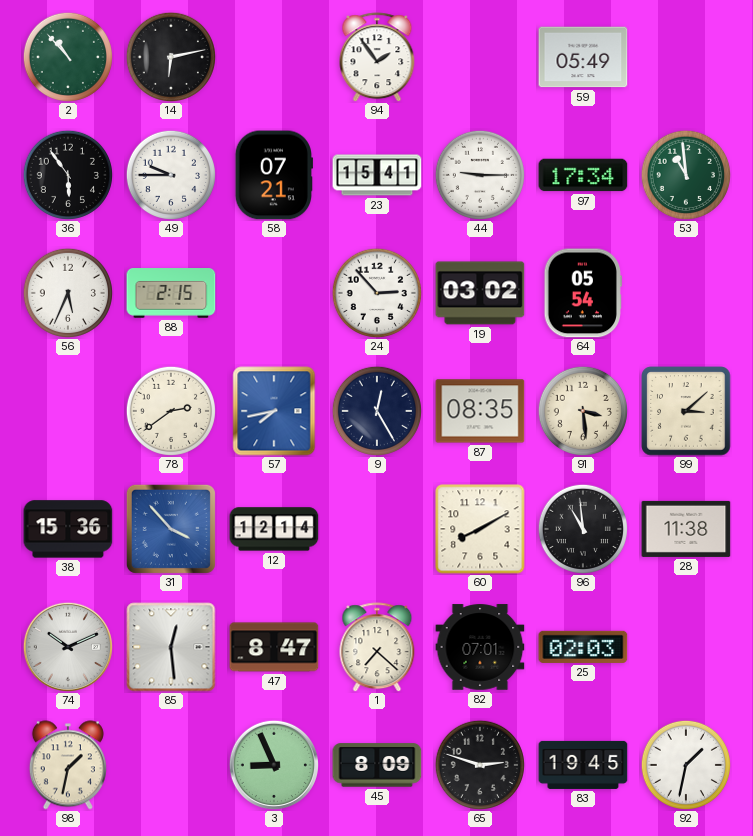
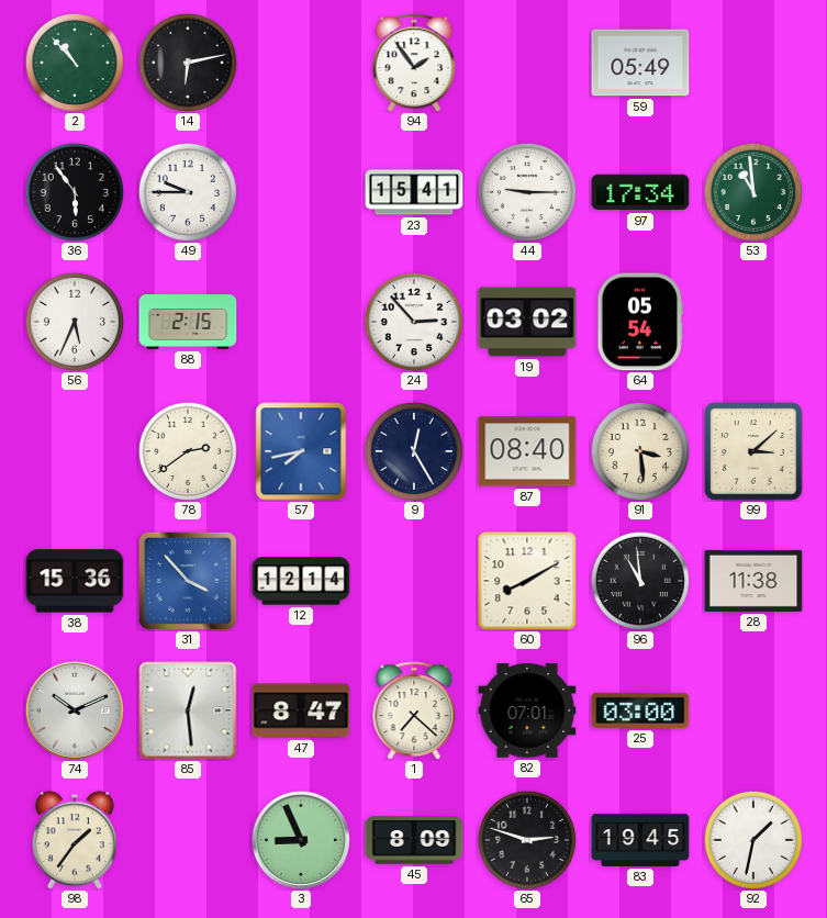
58: 07:21 -> none (273, 175)
87: 08:35 -> 08:40 (527, 451)
25: 02:03 -> 03:00 (640, 710)
98: 1:32 -> 1:36 (75, 840)
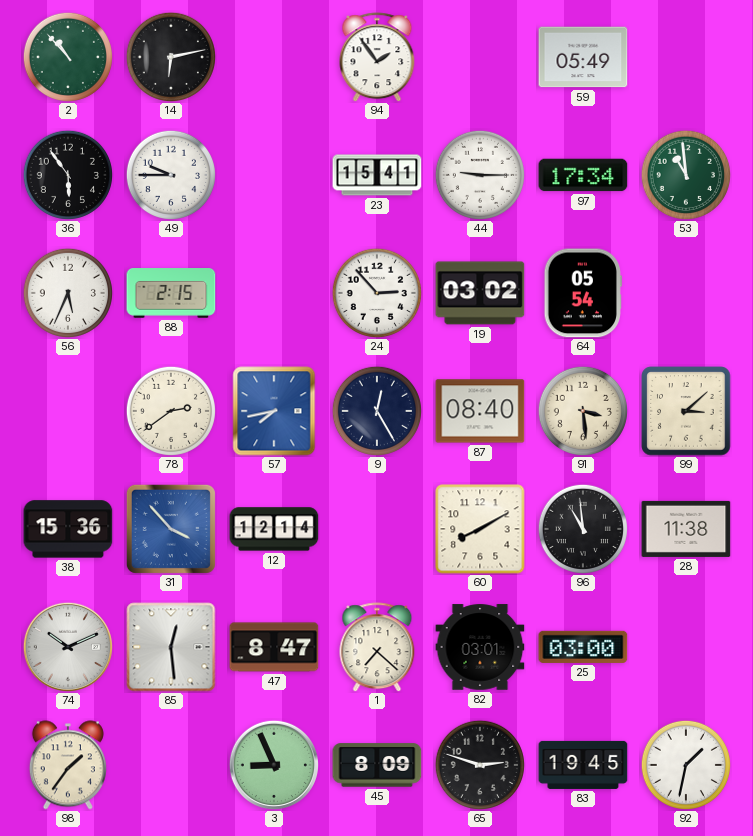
82: 07:01 -> 03:01 (480, 647)
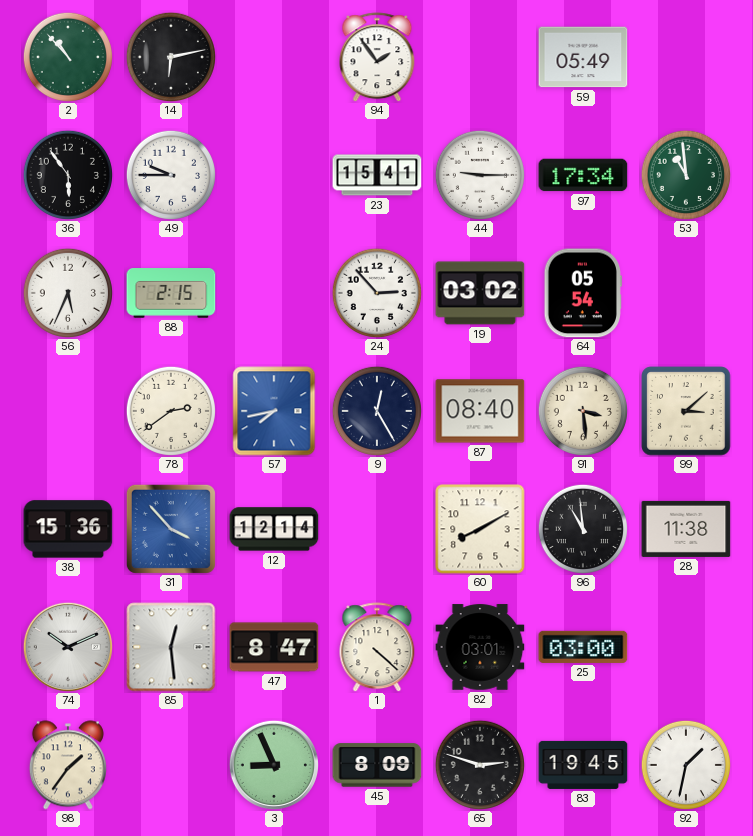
1: 7:22 -> 4:22 (377, 647)
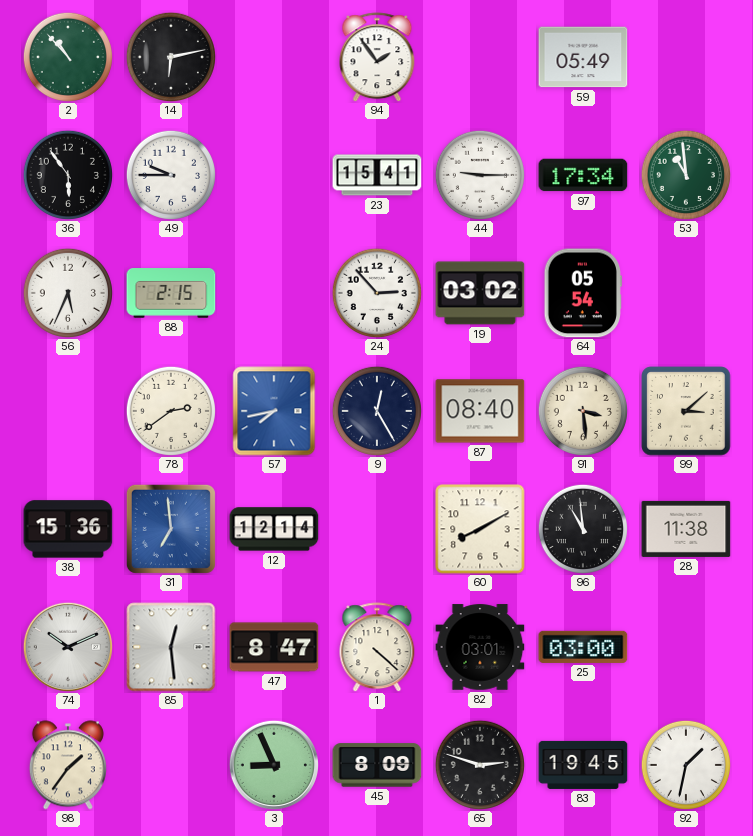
31: 3:53 -> 6:59 (171, 529)
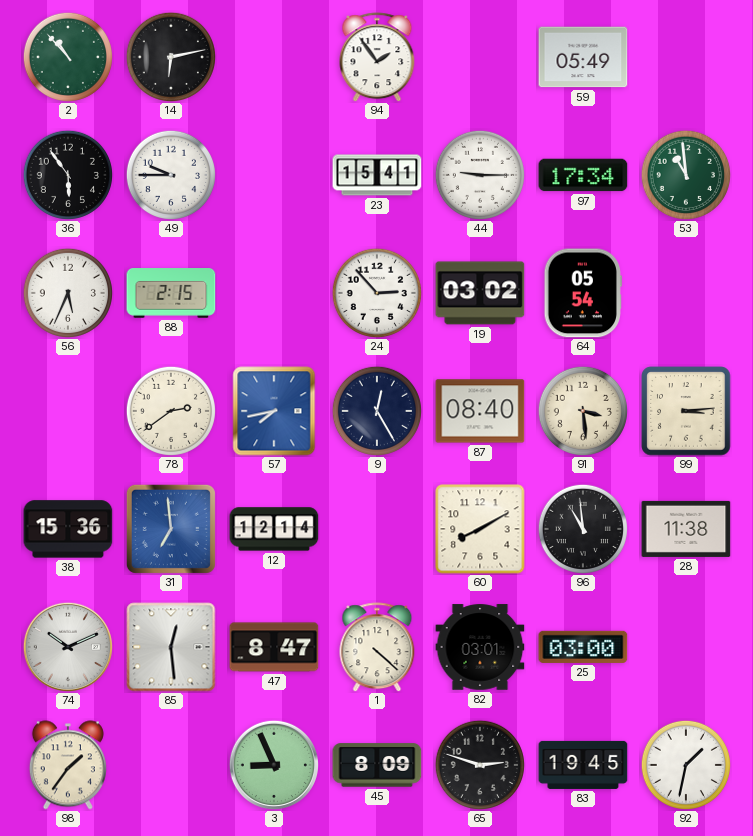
99: 3:08 -> 3:14 (686, 411)
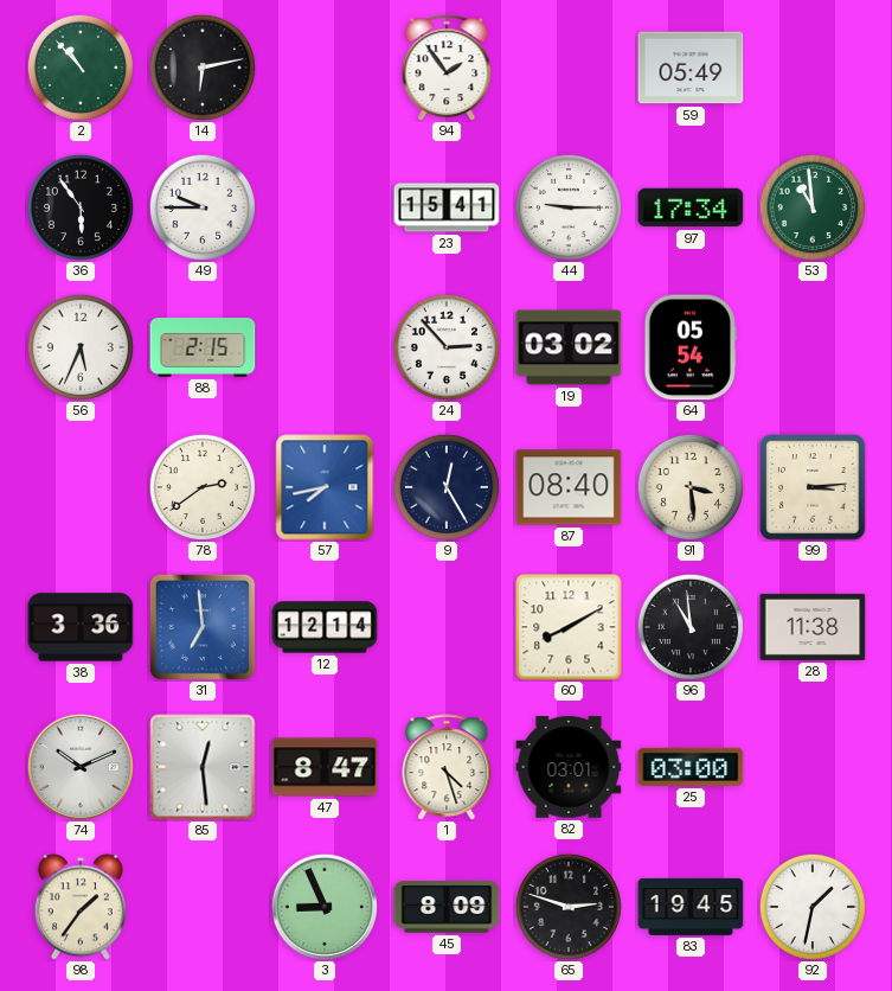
38: 15:36 -> 3:36 (81, 627)
1: 4:22 -> 4:27 (447, 767)
